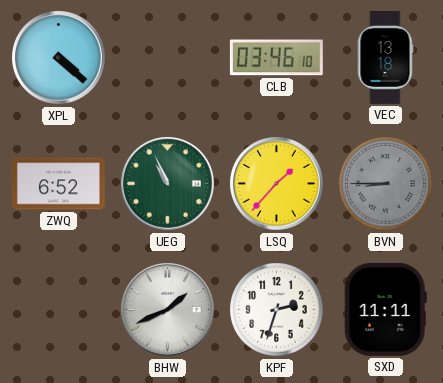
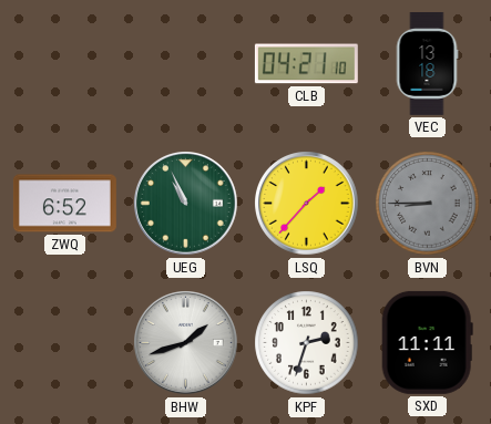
XPL: 4:22 -> none (59, 58)
CLB: 03:46 -> 04:21 (306, 64)
BHW: 1:41 -> 1:42 (186, 343)
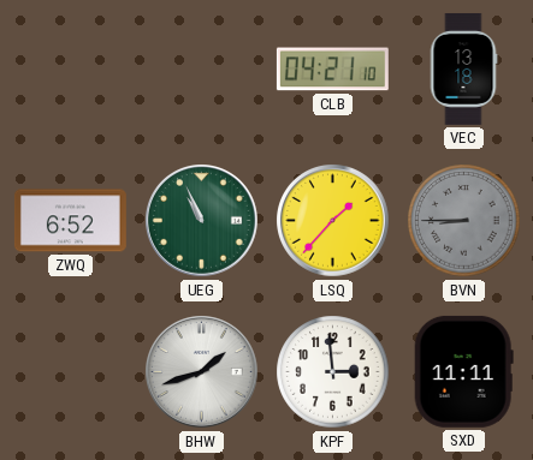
KPF: 2:33 -> 2:59 (333, 372)
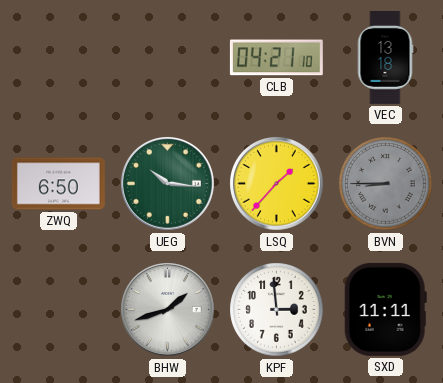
ZWQ: 6:52 -> 6:50 (58, 184)
UEG: 10:56 -> 10:16 (168, 184)
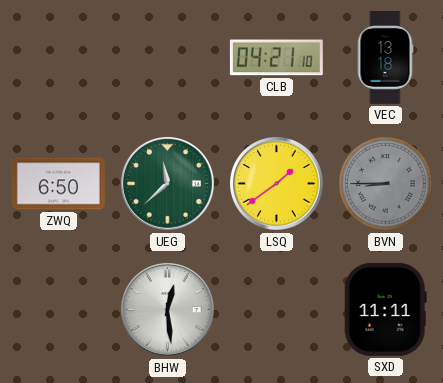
UEG: 10:16 -> 11:38 (168, 184)
LSQ: 1:37 -> 1:39 (277, 184)
BHW: 1:42 -> 12:29 (168, 310)
KPF: 2:59 -> none (277, 310)
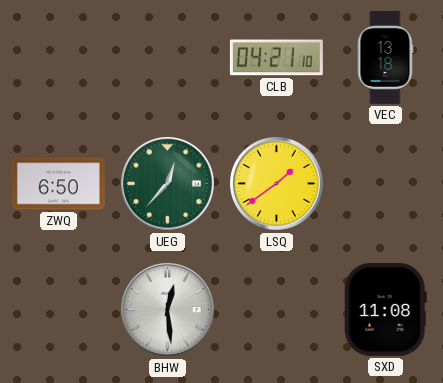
UEG: 11:38 -> 12:37 (168, 184)
BVN: 8:45 -> none (386, 184)
SXD: 11:11 -> 11:08 (385, 309)
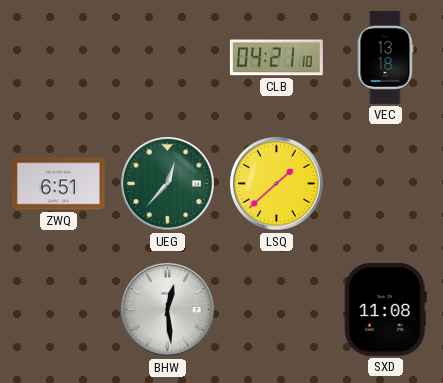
ZWQ: 6:50 -> 6:51 (58, 184)
LSQ: 1:39 -> 1:38 (277, 184)
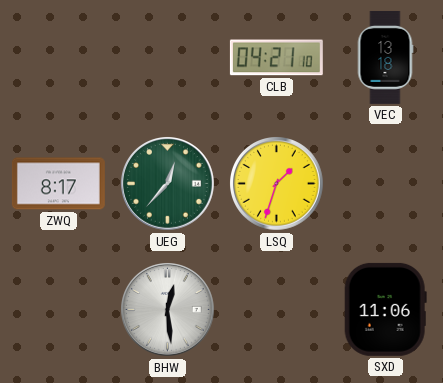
ZWQ: 6:51 -> 8:17 (58, 184)
LSQ: 1:38 -> 1:33 (277, 184)
SXD: 11:08 -> 11:06 (385, 309)
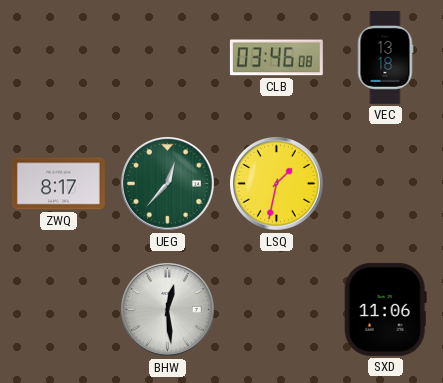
CLB: 04:21 -> 03:46 (276, 58)
LSQ: 1:33 -> 1:32 (277, 184)
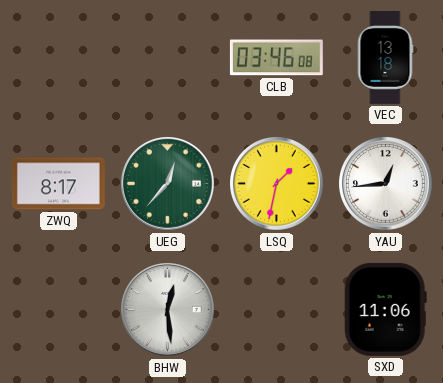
YAU: none -> 12:44 (386, 184)
